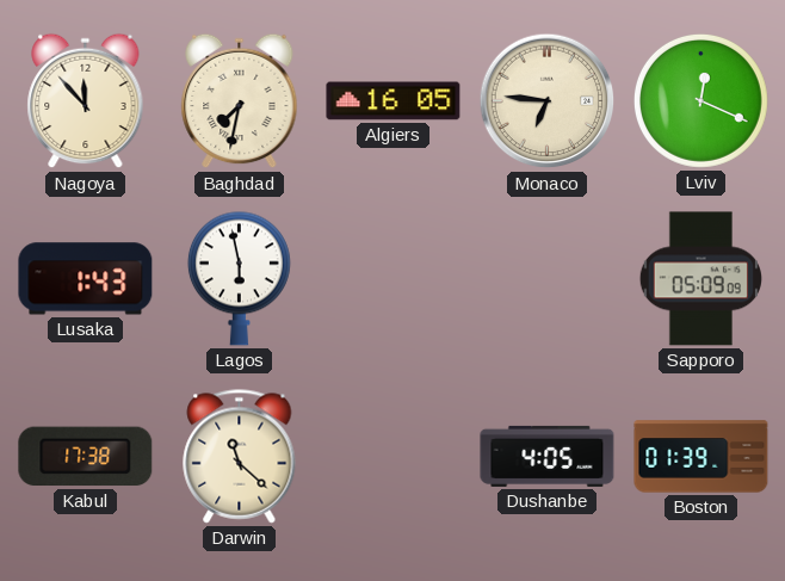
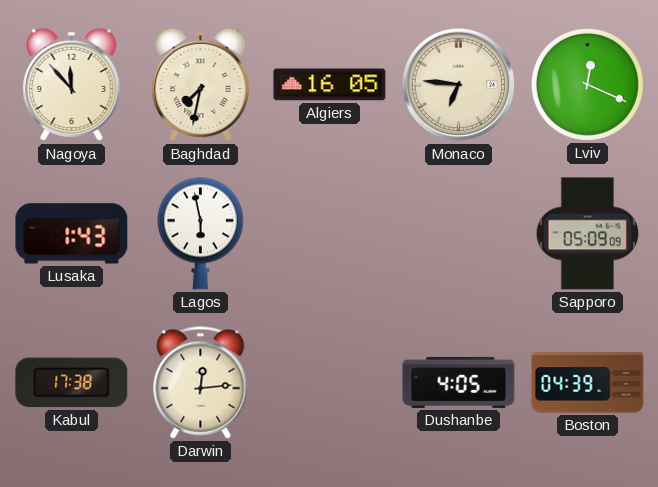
Darwin: 11:22 -> 12:14 (201, 383)
Boston: 01:39 -> 04:39 (588, 383)
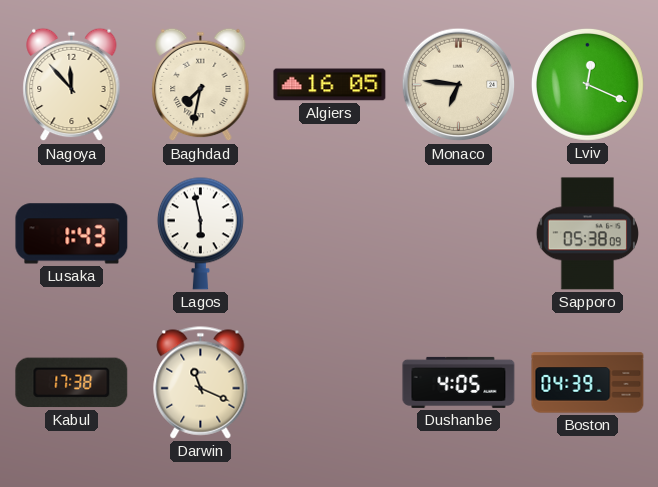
Sapporo: 05:09 -> 05:38 (587, 234)
Darwin: 12:14 -> 11:19 (201, 383)
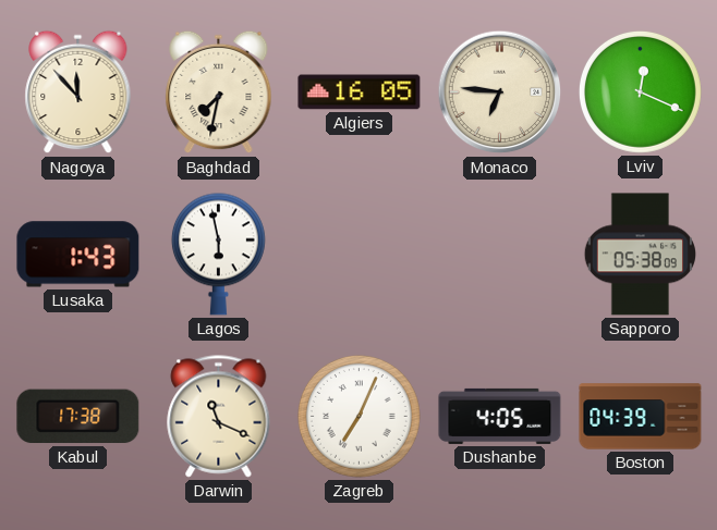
Zagreb: none -> 7:04 (358, 416)
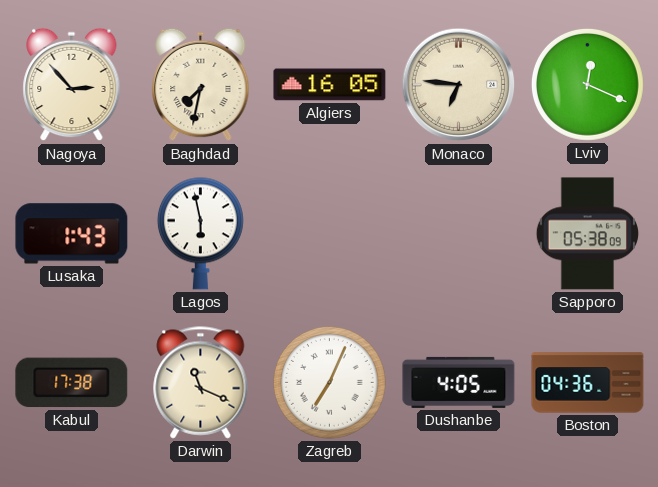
Nagoya: 11:53 -> 2:53 (72, 85)
Boston: 04:39 -> 04:36 (588, 383)
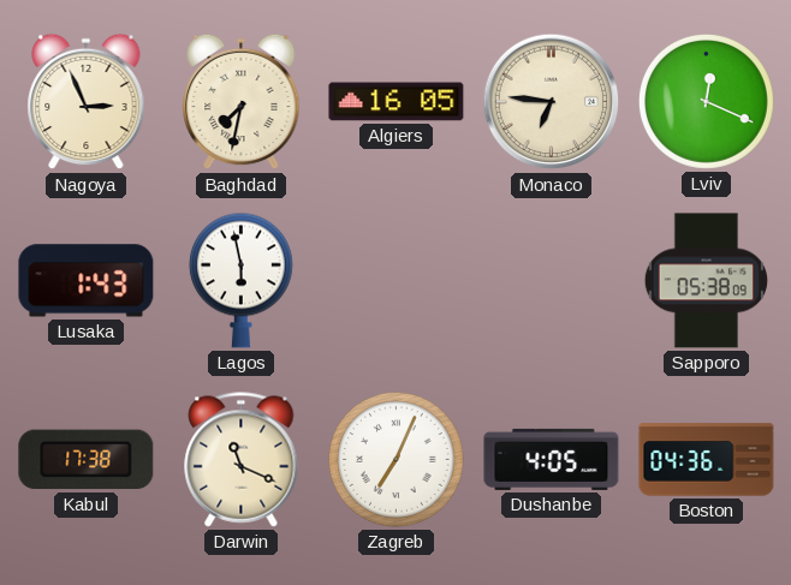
Nagoya: 2:53 -> 2:56 (87, 102)
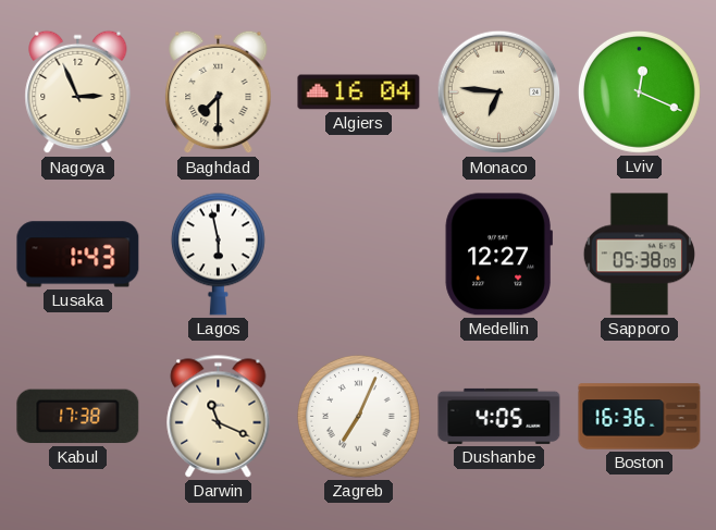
Baghdad: 7:32 -> 7:30 (219, 93)
Algiers: 16:05 -> 16:04 (359, 93)
Medellin: none -> 12:27 (498, 255)
Boston: 04:36 -> 16:36 (640, 417)
